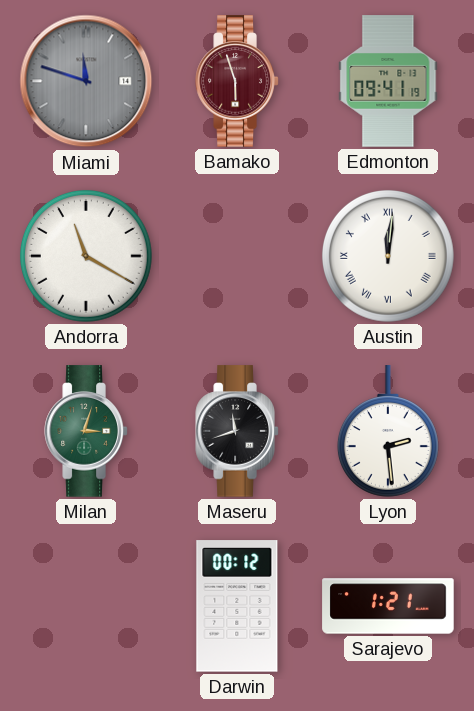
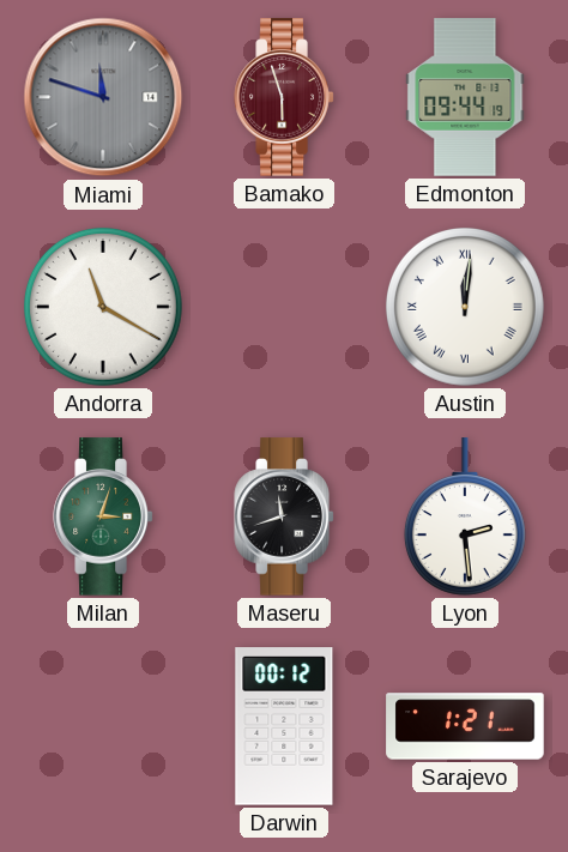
Edmonton: 09:41 -> 09:44 (465, 97)
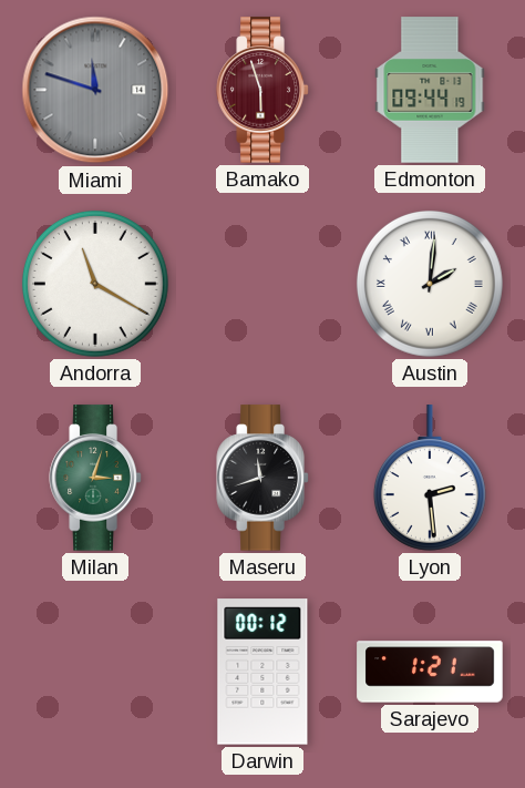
Austin: 12:01 -> 2:01 (430, 284)
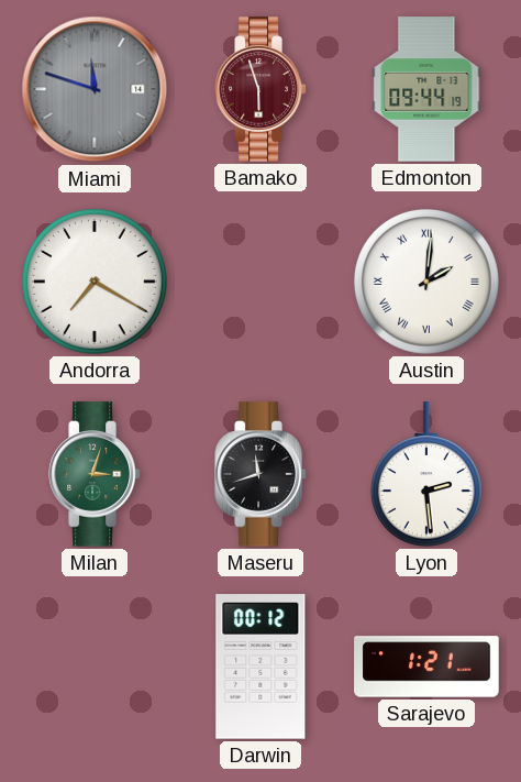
Andorra: 11:20 -> 7:20 (95, 282)
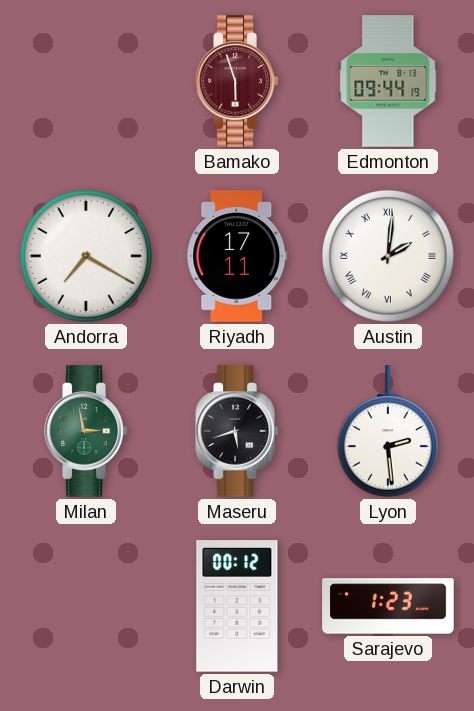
Miami: 11:48 -> none (95, 89)
Riyadh: none -> 17:11 (237, 256)
Milan: 3:03 -> 2:58 (86, 431)
Maseru: 11:42 -> 5:42 (237, 431)
Sarajevo: 1:21 -> 1:23 (388, 606)
